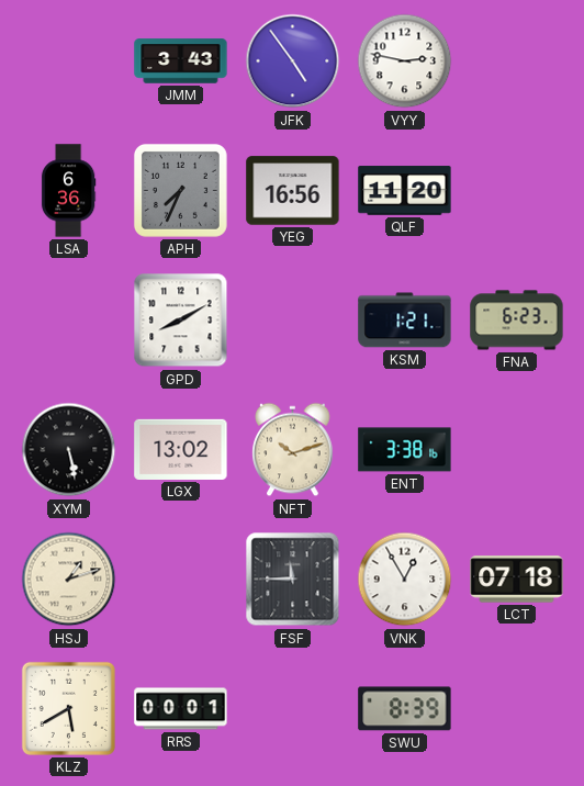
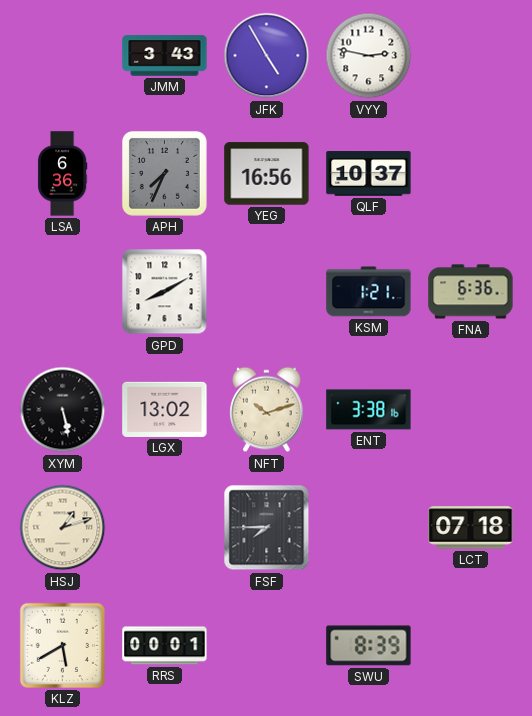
JFK: 4:54 -> 4:55 (267, 56)
QLF: 11:20 -> 10:37 (369, 174)
FNA: 6:23 -> 6:36 (471, 292)
FSF: 11:45 -> 7:45 (267, 528)
VNK: 12:55 -> none (405, 580)
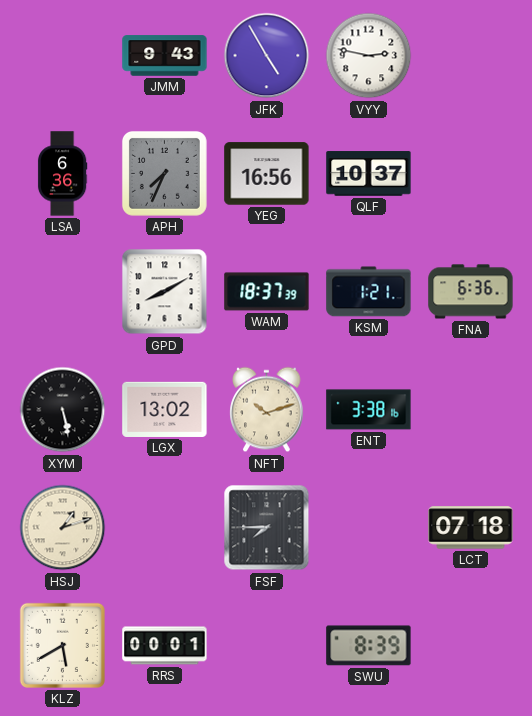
JMM: 3:43 -> 9:43 (165, 56)
WAM: none -> 18:37 (267, 292)
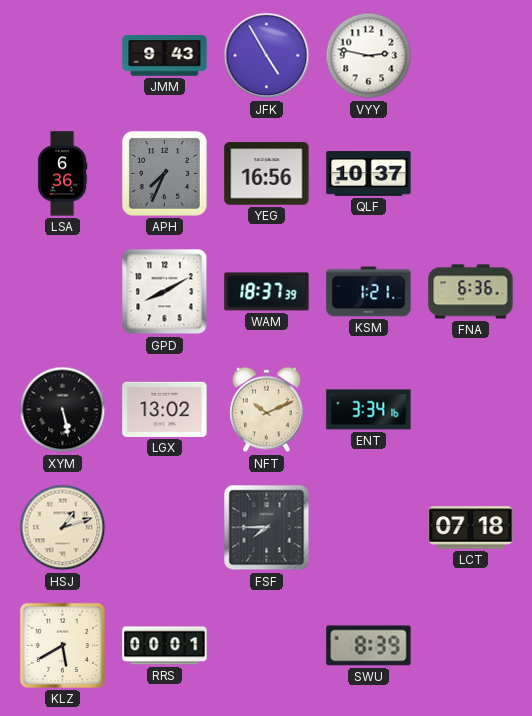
NFT: 10:12 -> 10:11 (267, 410)
ENT: 3:38 -> 3:34 (369, 410)
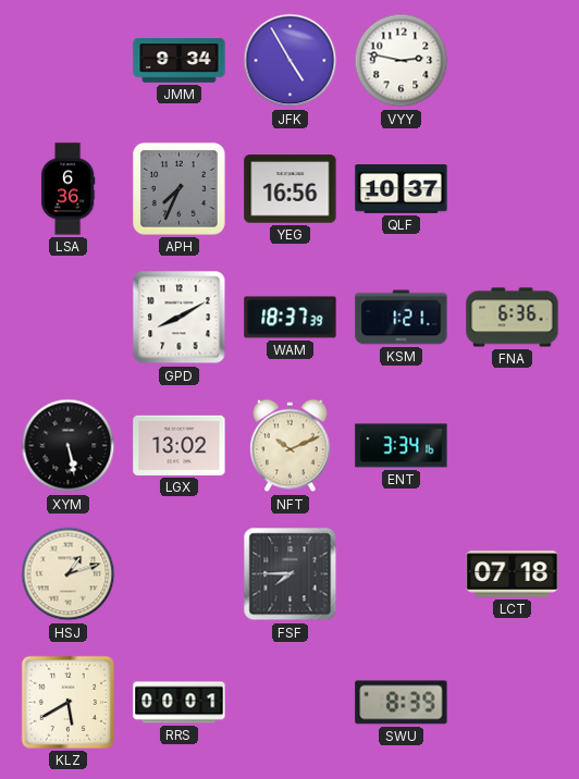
JMM: 9:43 -> 9:34 (180, 61)
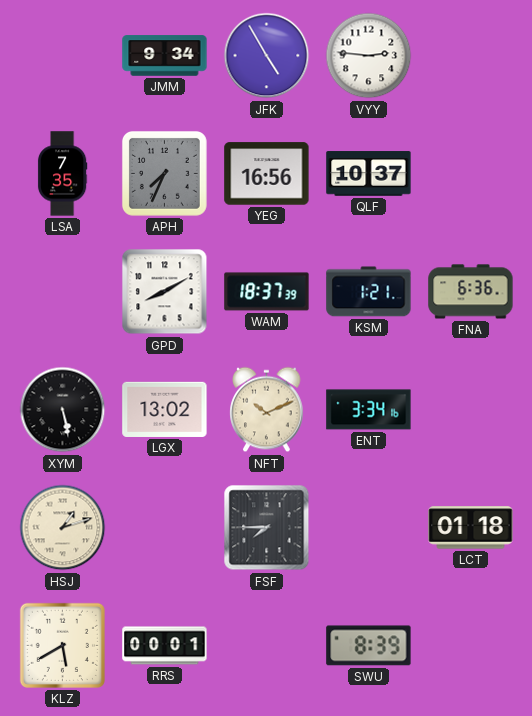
VYY: 2:47 -> 2:46 (369, 56)
LSA: 6:36 -> 7:35 (62, 174)
LCT: 07:18 -> 01:18 (471, 528)
